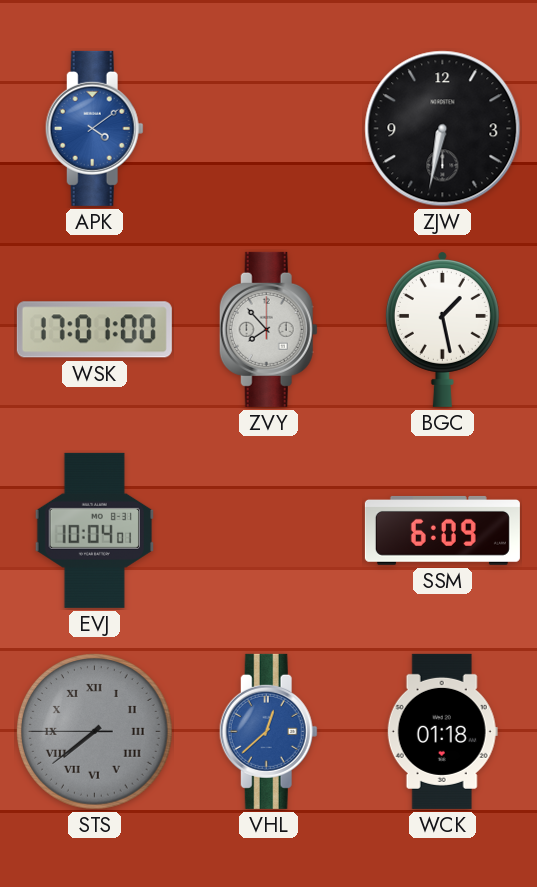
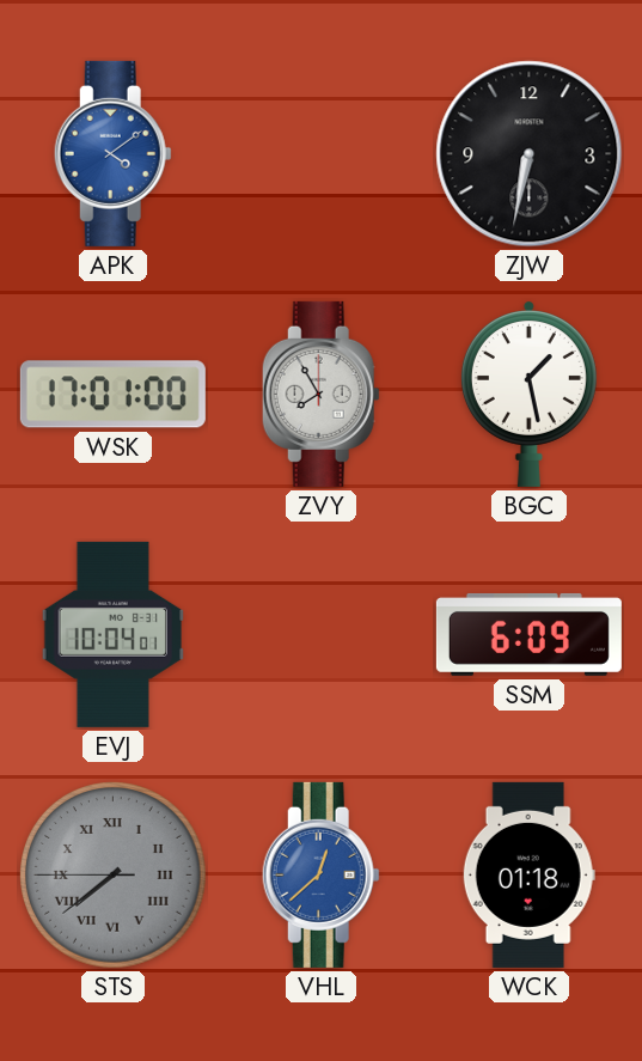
ZVY: 7:53 -> 7:55 (320, 394)
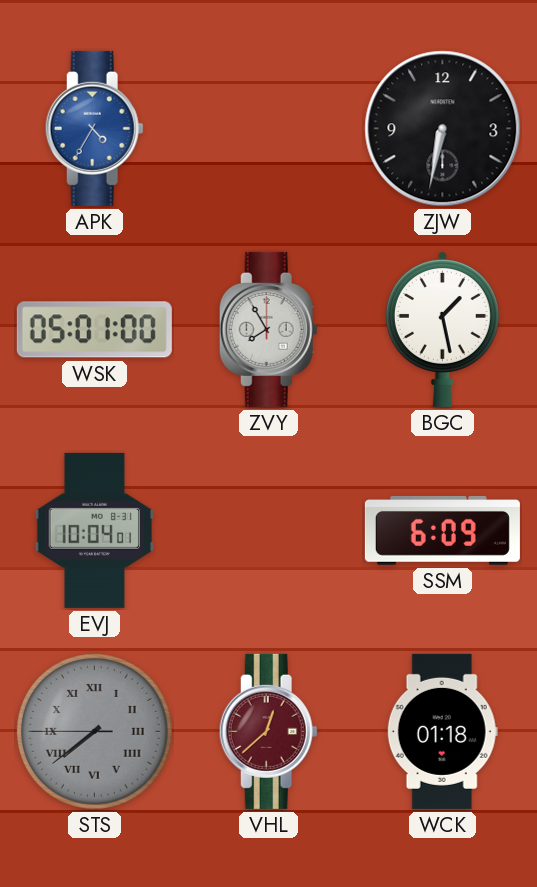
APK: 4:09 -> 4:35 (94, 128)
WSK: 17:01 -> 05:01 (94, 330)
VHL dial: blue -> burgundy (268, 731)
